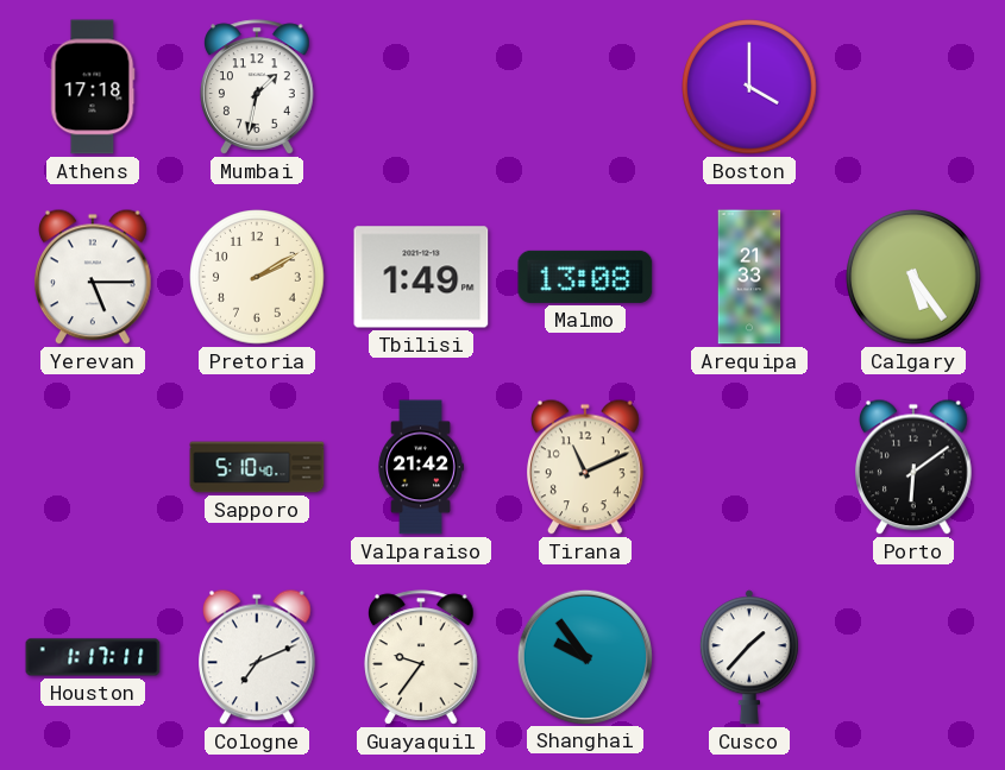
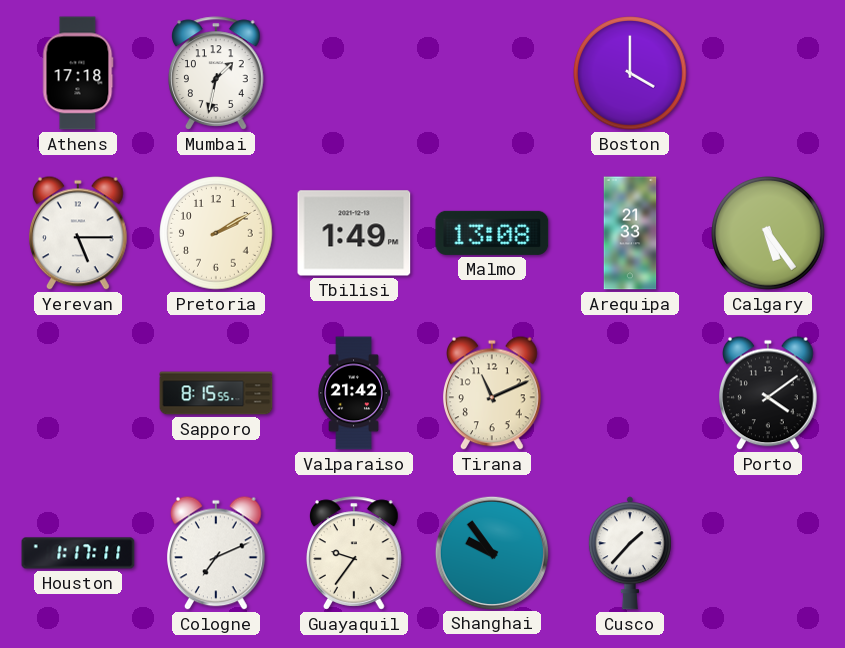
Sapporo: 5:10 -> 8:15 (216, 393)
Porto: 6:09 -> 4:09 (769, 393)
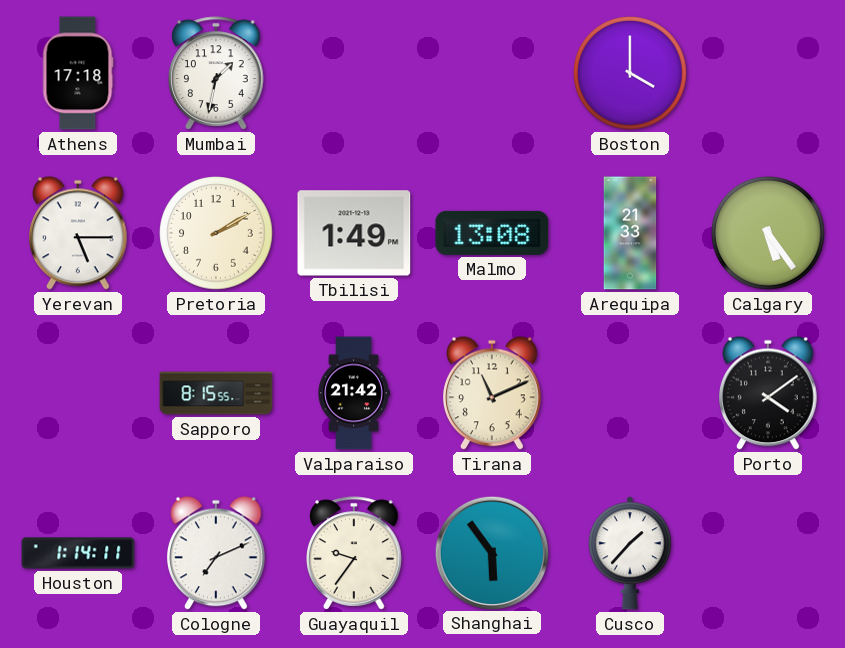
Houston: 1:17 -> 1:14 (78, 553)
Shanghai: 9:54 -> 5:54 (491, 552)
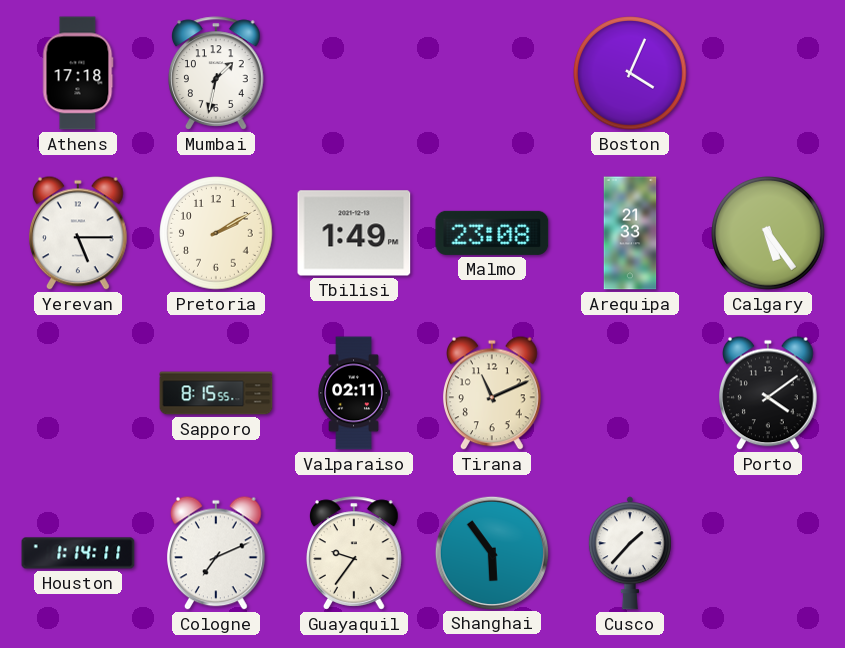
Boston: 4:00 -> 4:04 (630, 73)
Malmo: 13:08 -> 23:08 (492, 233)
Valparaiso: 21:42 -> 02:11 (354, 393)
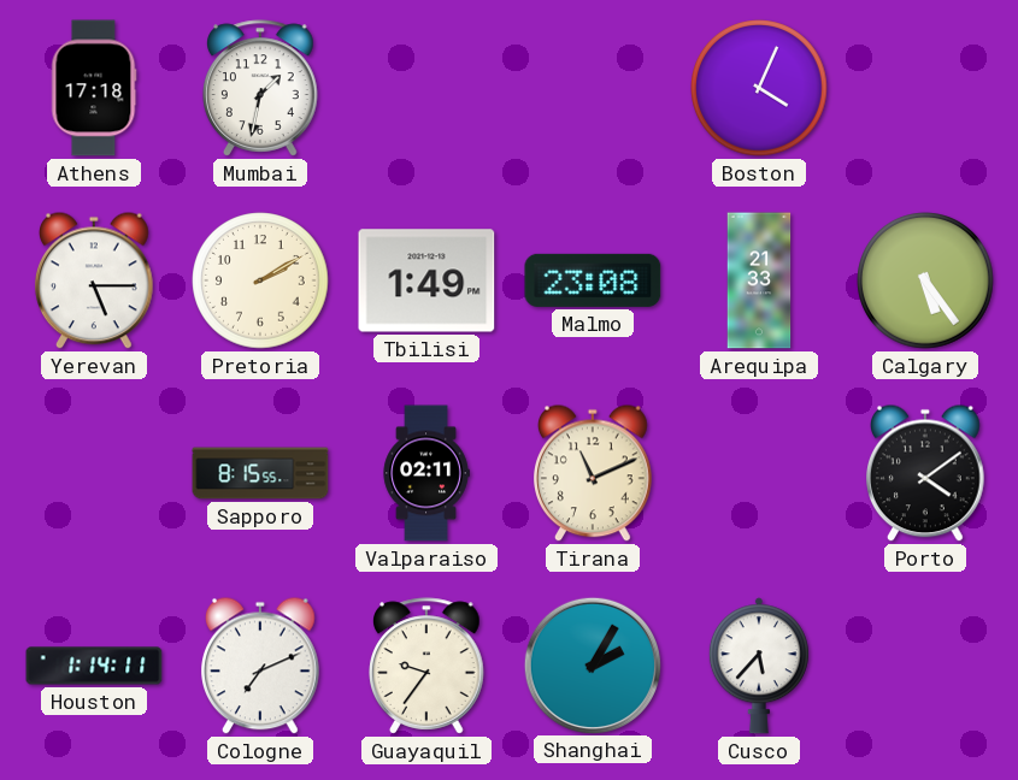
Shanghai: 5:54 -> 2:05 (592, 664)
Cusco: 1:37 -> 5:37 (759, 666)
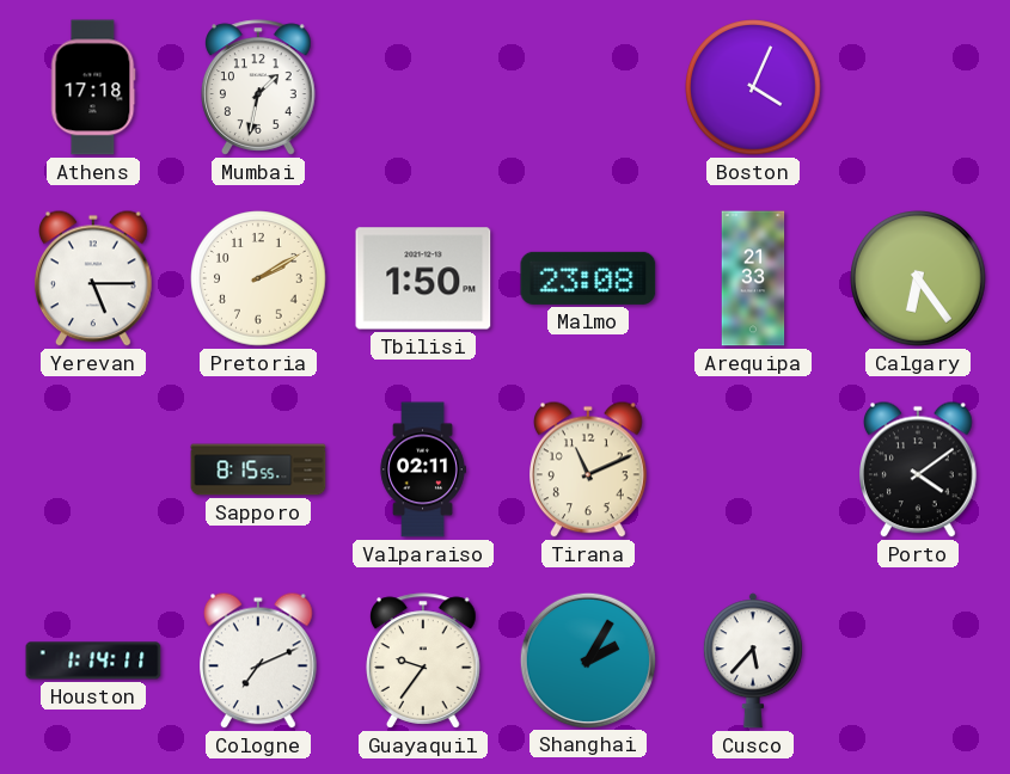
Tbilisi: 1:49 -> 1:50 (423, 278)
Calgary: 5:24 -> 6:24 (918, 278)
